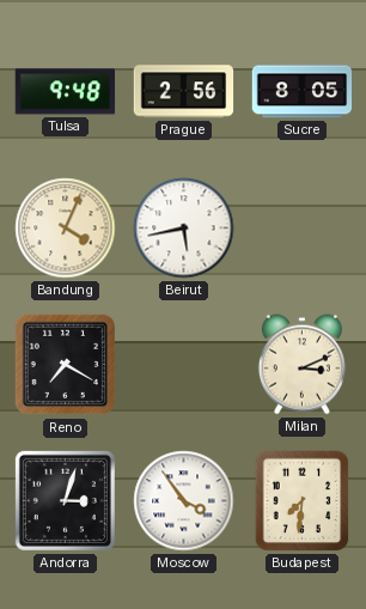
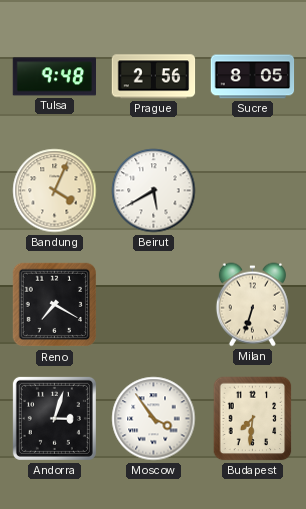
Beirut: 5:43 -> 5:40 (154, 191)
Milan: 3:11 -> 6:33 (252, 305)
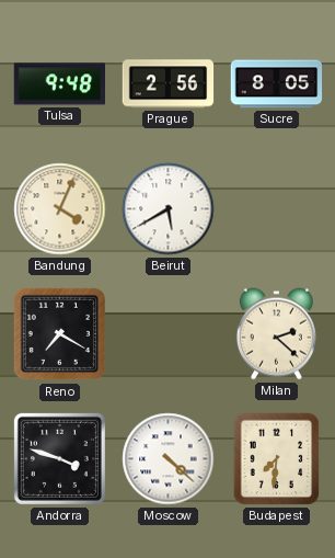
Milan: 6:33 -> 2:22 (276, 334)
Andorra: 3:03 -> 3:48 (59, 458)
Moscow: 3:54 -> 4:22 (169, 459)
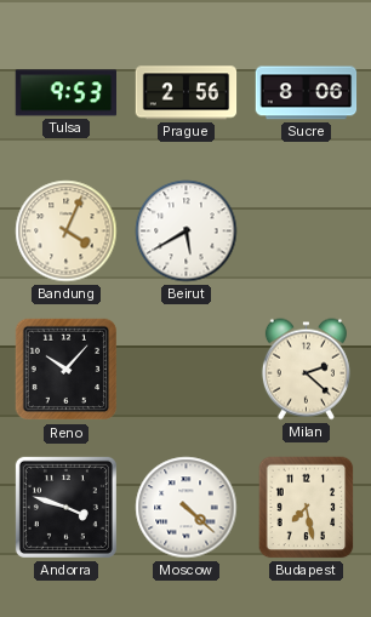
Tulsa: 9:48 -> 9:53 (67, 93)
Sucre: 8:05 -> 8:06 (307, 93)
Reno: 7:20 -> 10:07 (67, 370)
Budapest: 7:31 -> 7:28 (307, 508)
